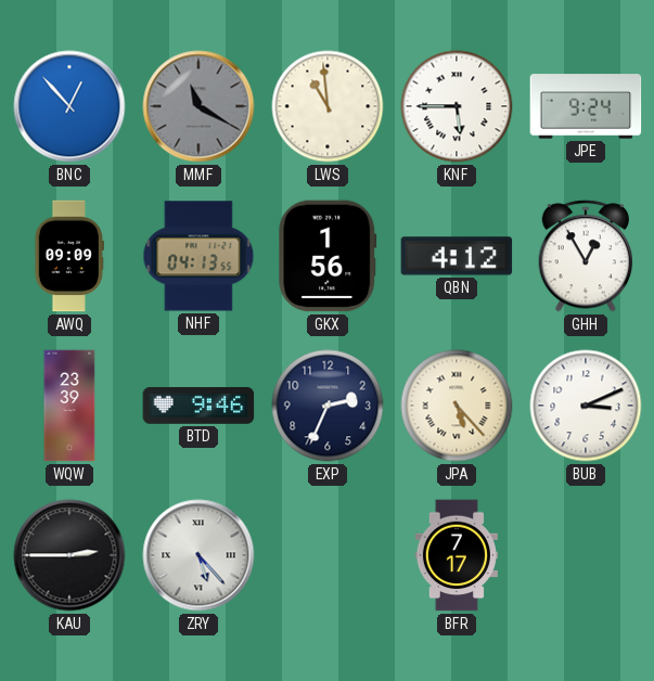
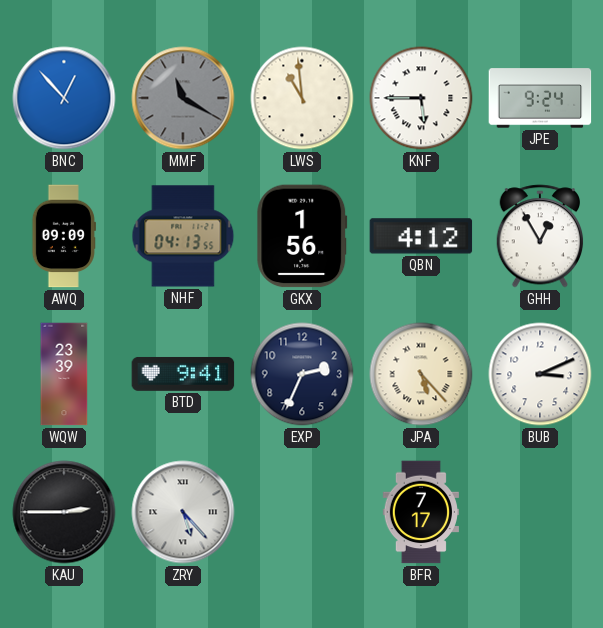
BTD: 9:46 -> 9:41 (183, 374)
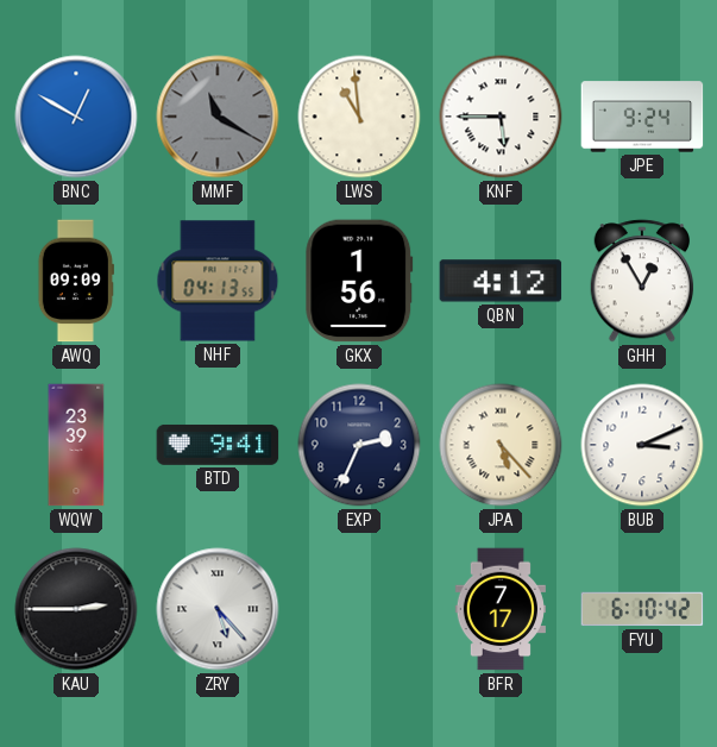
BNC: 12:53 -> 12:50 (76, 117)
FYU: none -> 6:10 (642, 609)
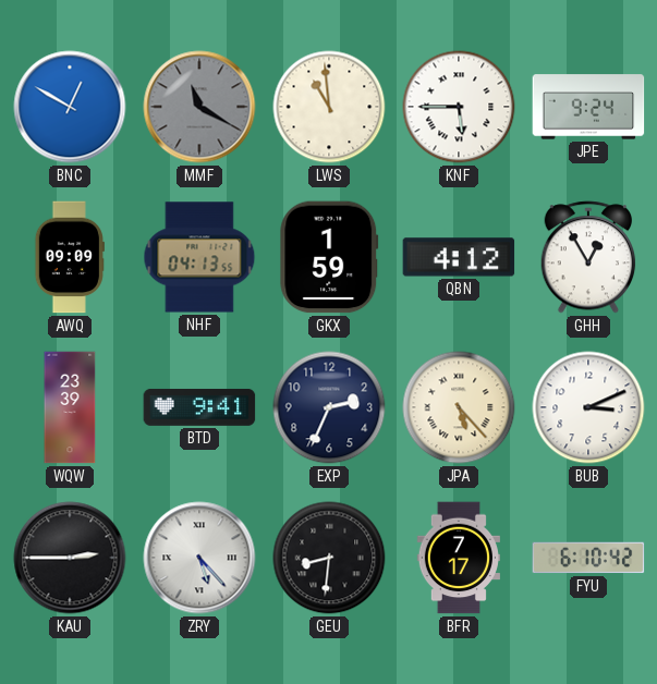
GKX: 1:56 -> 1:59 (329, 257)
GEU: none -> 8:31 (329, 558)
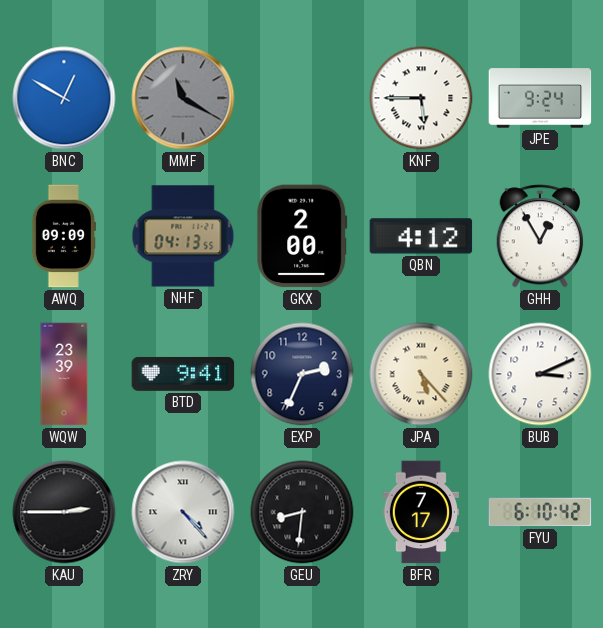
LWS: 10:59 -> none (329, 107)
GKX: 1:59 -> 2:00 (302, 236)
ZRY: 5:23 -> 4:23 (183, 512)
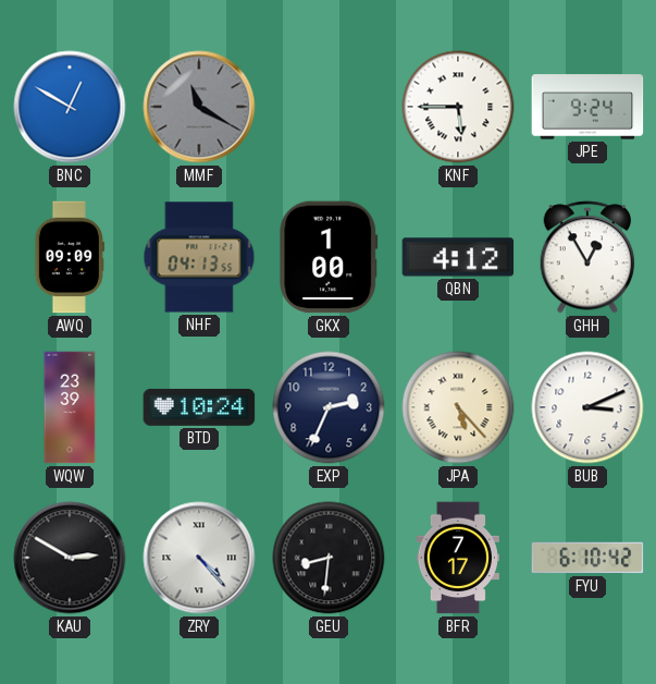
GKX: 2:00 -> 1:00 (329, 257)
BTD: 9:41 -> 10:24 (199, 407)
KAU: 2:45 -> 2:50 (70, 558)
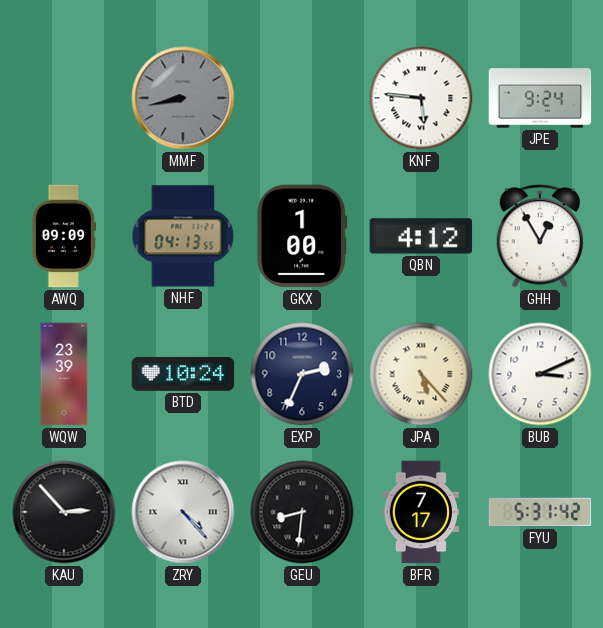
BNC: 12:50 -> none (70, 107)
MMF: 11:20 -> 8:43 (183, 98)
KNF: 5:45 -> 5:46 (421, 98)
KAU: 2:50 -> 2:53 (64, 512)
FYU: 6:10 -> 5:31 (540, 512)
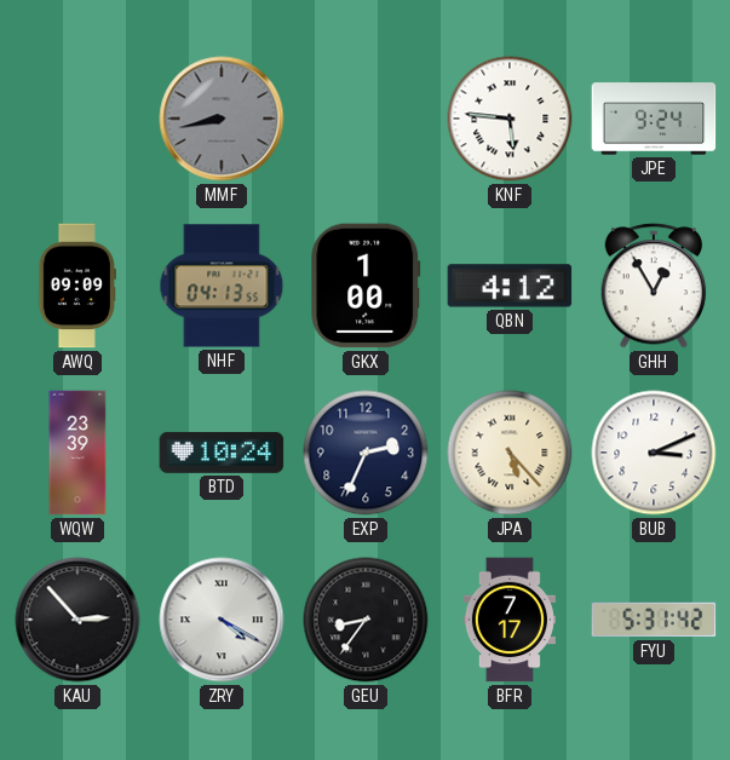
ZRY: 4:23 -> 4:20 (222, 620)
GEU: 8:31 -> 8:36 (366, 620)
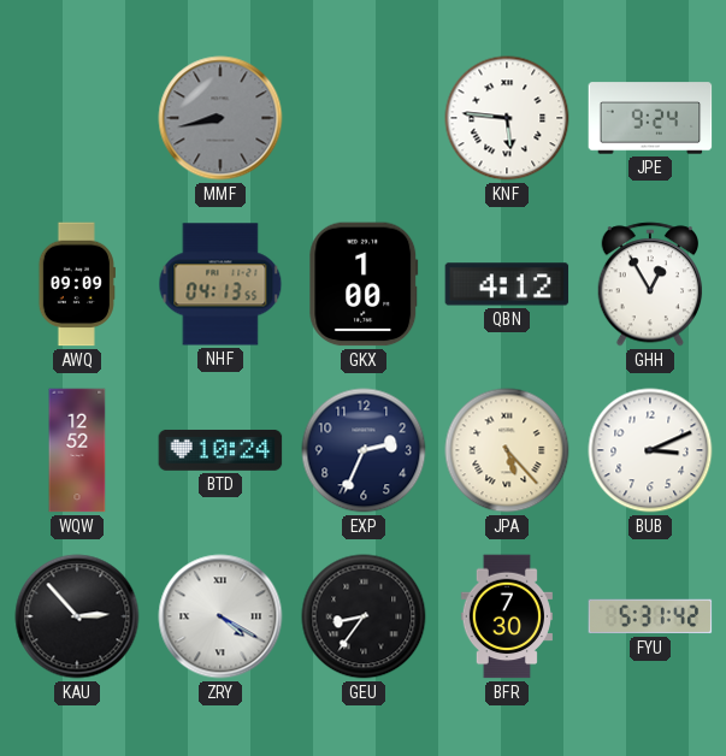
WQW: 23:39 -> 12:52 (77, 450)
BFR: 7:17 -> 7:30 (507, 616)
